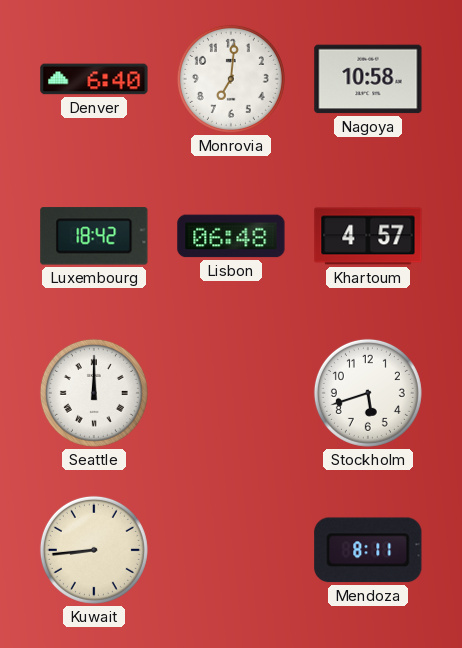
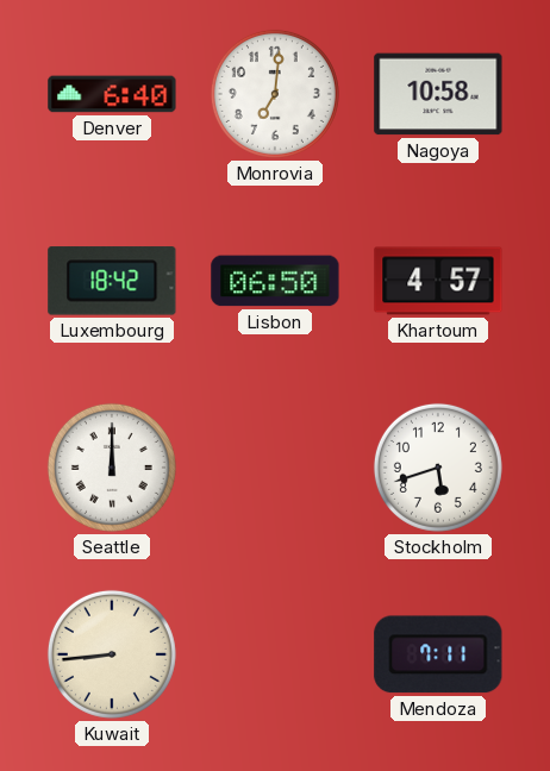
Lisbon: 06:48 -> 06:50 (275, 281)
Mendoza: 8:11 -> 7:11 (438, 654)
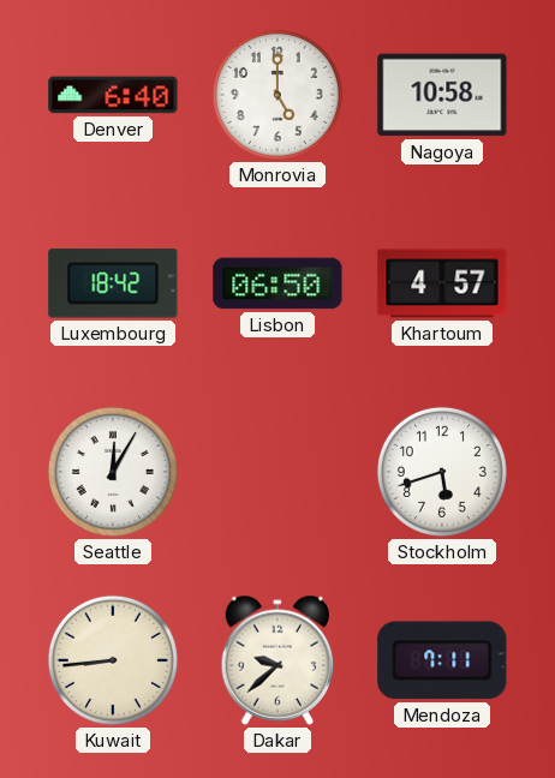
Monrovia: 7:01 -> 5:00 (277, 95)
Seattle: 12:00 -> 12:05 (113, 472)
Dakar: none -> 9:38 (277, 660)
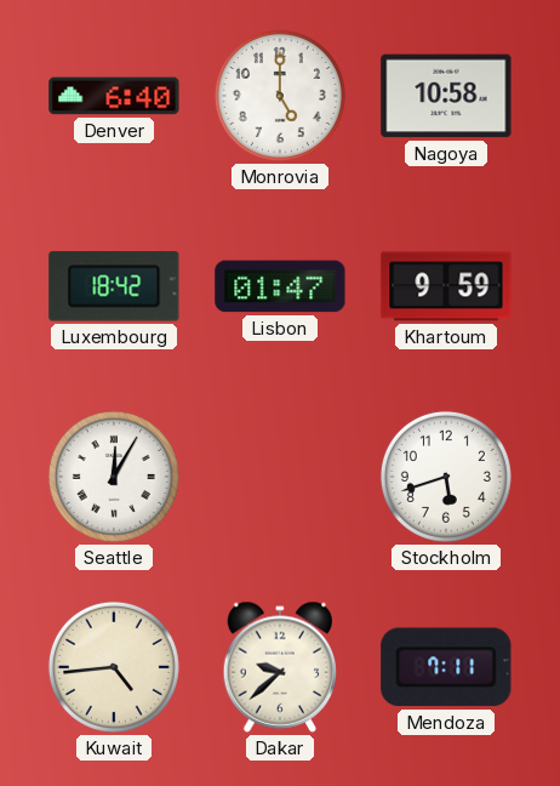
Lisbon: 06:50 -> 01:47 (280, 286)
Khartoum: 4:57 -> 9:59 (446, 286)
Kuwait: 8:44 -> 4:44 (114, 667)
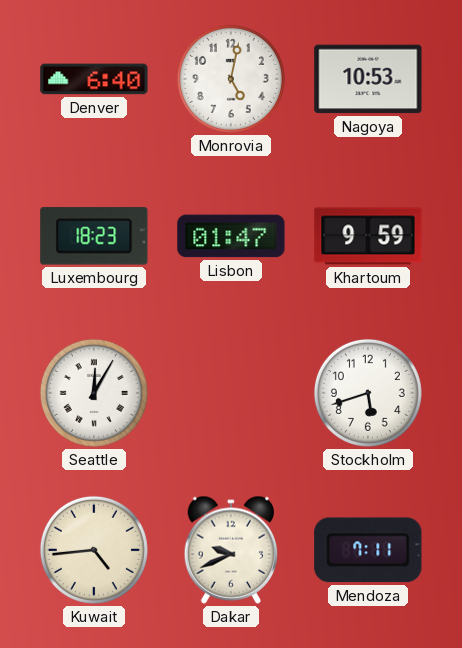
Monrovia: 5:00 -> 5:02 (231, 79)
Nagoya: 10:58 -> 10:53 (368, 79)
Luxembourg: 18:42 -> 18:23 (94, 236)
Dakar: 9:38 -> 9:41 (231, 550)
